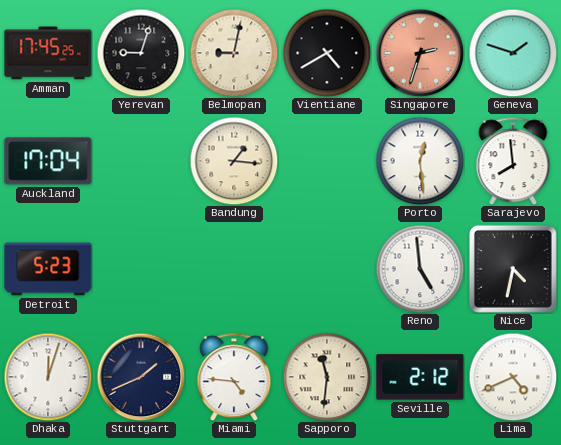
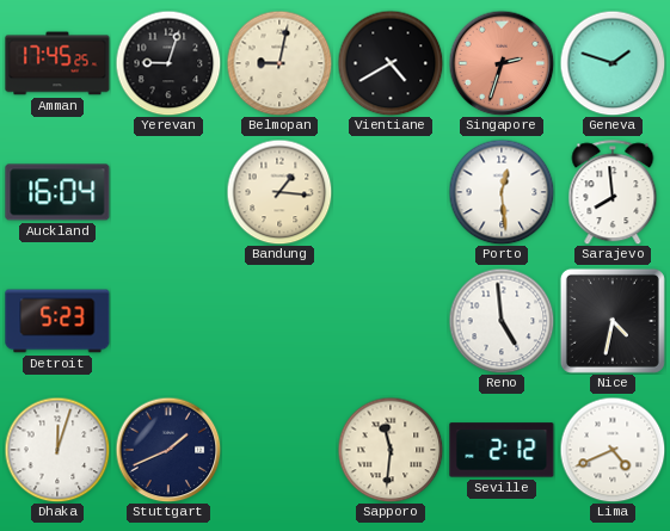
Auckland: 17:04 -> 16:04 (57, 192)
Miami: 4:46 -> none (234, 377)
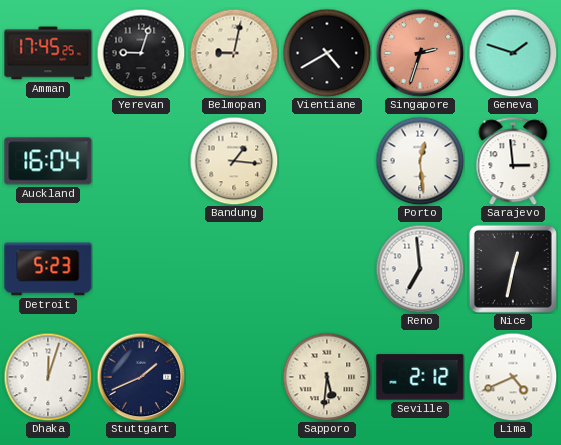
Sarajevo: 7:59 -> 2:59 (513, 161)
Reno: 4:59 -> 6:59 (420, 269)
Nice: 4:32 -> 12:32 (513, 269)
Sapporo: 11:31 -> 5:31 (327, 377)
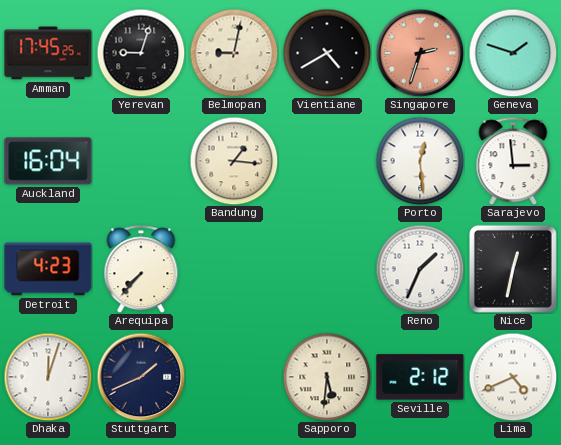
Detroit: 5:23 -> 4:23 (48, 269)
Arequipa: none -> 7:37 (141, 269)
Reno: 6:59 -> 1:34 (420, 269)
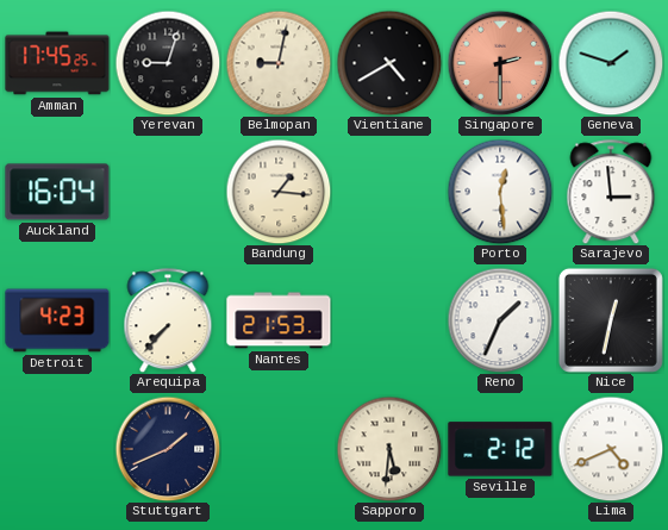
Singapore: 2:33 -> 2:30 (500, 63)
Nantes: none -> 21:53 (279, 320)
Dhaka: 12:03 -> none (48, 377)
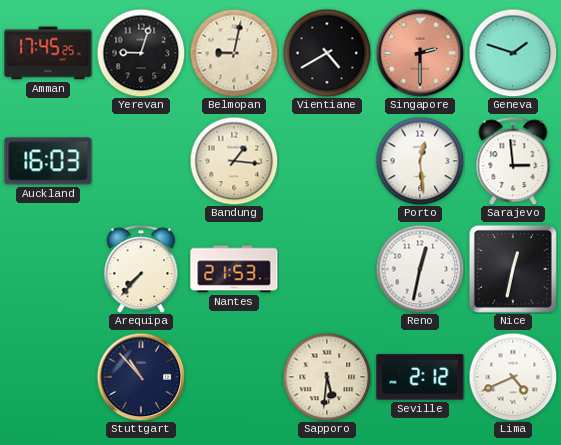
Auckland: 16:04 -> 16:03 (48, 161)
Detroit: 4:23 -> none (57, 320)
Reno: 1:34 -> 12:32 (420, 269)
Stuttgart: 1:41 -> 10:53 (141, 377)
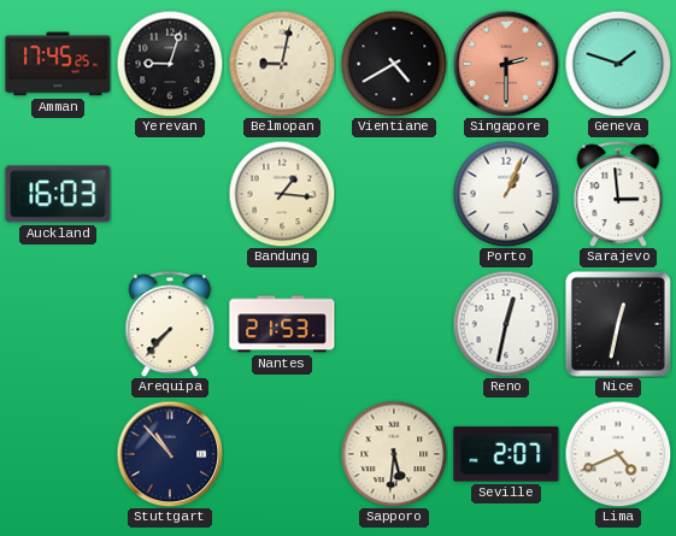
Porto: 12:29 -> 1:04 (506, 194)
Seville: 2:12 -> 2:07 (506, 454)
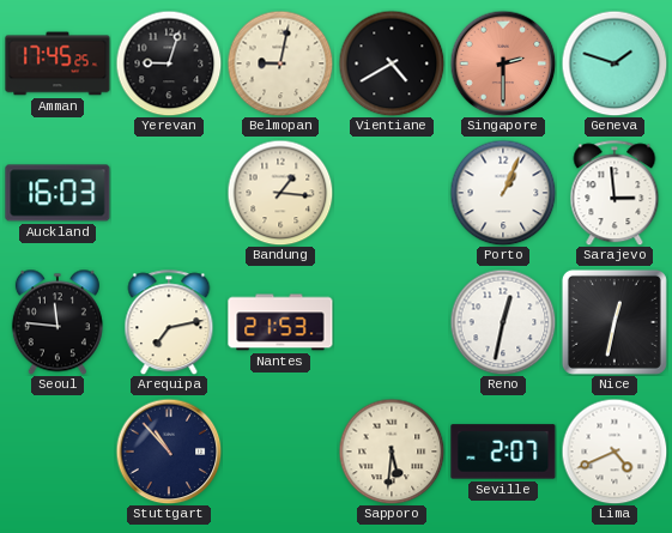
Seoul: none -> 11:46 (57, 322)
Arequipa: 7:37 -> 7:13 (169, 322)
